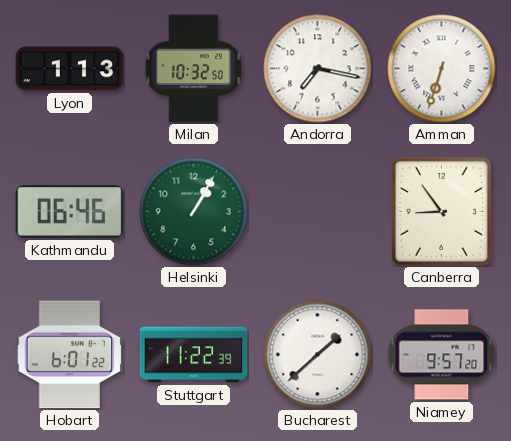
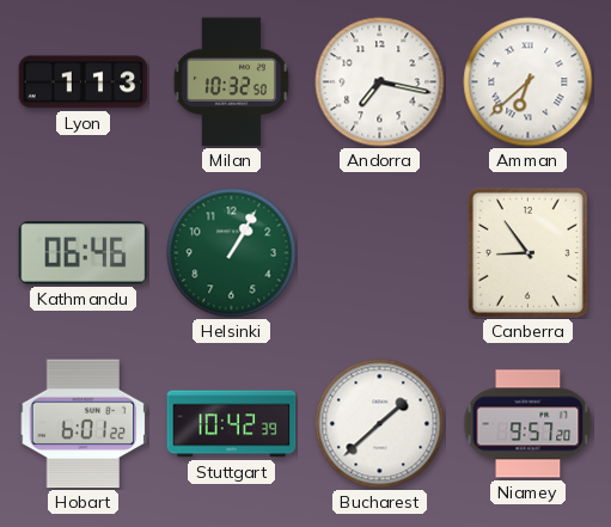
Amman: 6:33 -> 6:38 (528, 82)
Stuttgart: 11:22 -> 10:42 (232, 424)
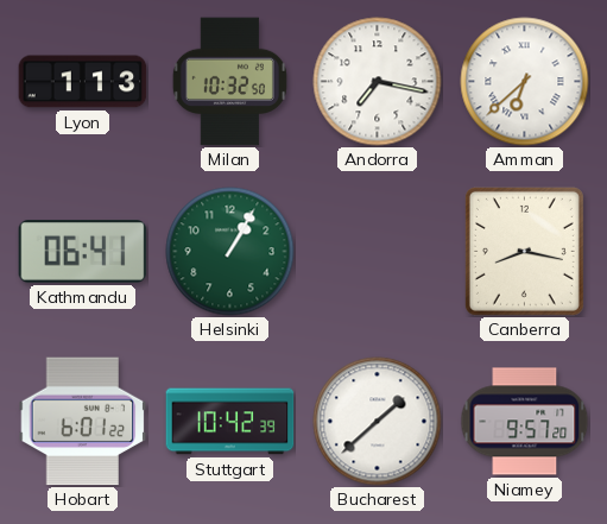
Kathmandu: 06:46 -> 06:41 (83, 252)
Canberra: 8:54 -> 8:17 (524, 251)
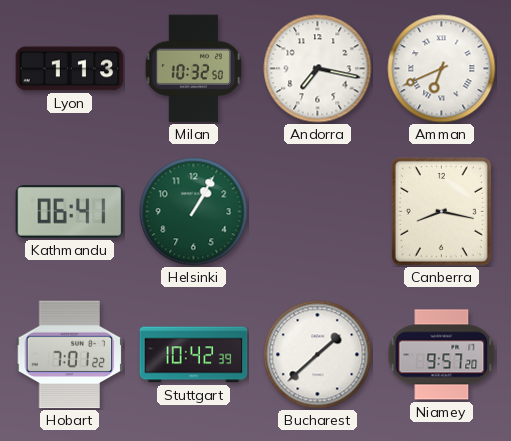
Amman: 6:38 -> 6:41 (442, 69)
Hobart: 6:01 -> 7:01 (70, 355)
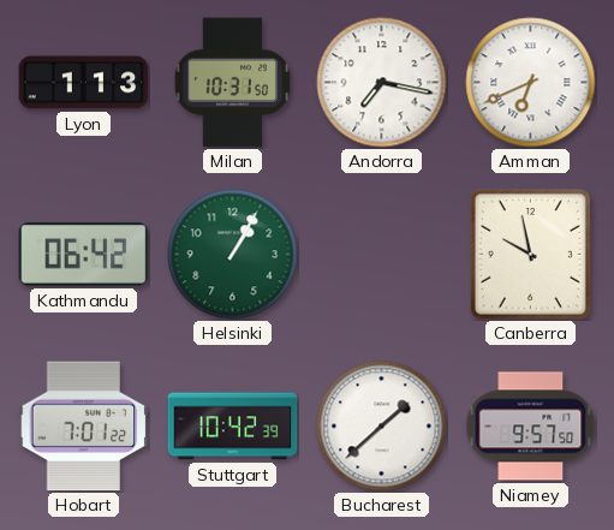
Milan: 10:32 -> 10:31 (232, 83)
Kathmandu: 06:41 -> 06:42 (84, 255)
Canberra: 8:17 -> 9:58 (530, 254)
Niamey: 9:57:20 -> 9:57:50 (531, 427)
